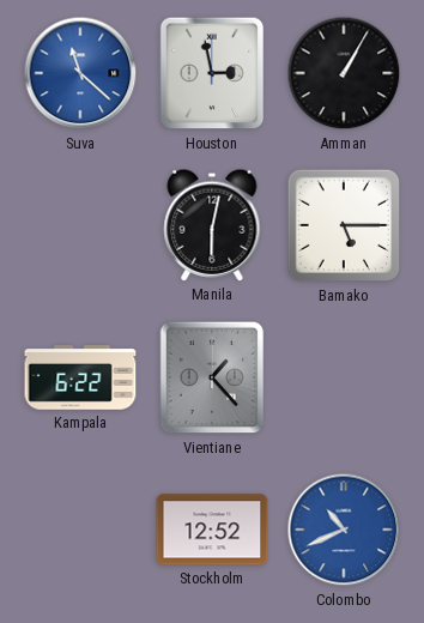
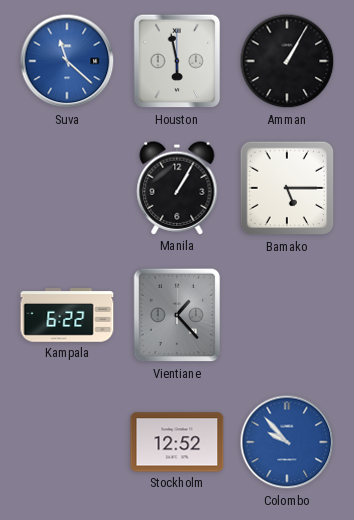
Houston: 2:58 -> 5:58 (177, 61)
Manila: 6:02 -> 1:05 (177, 188)
Colombo: 10:41 -> 9:53 (287, 442)
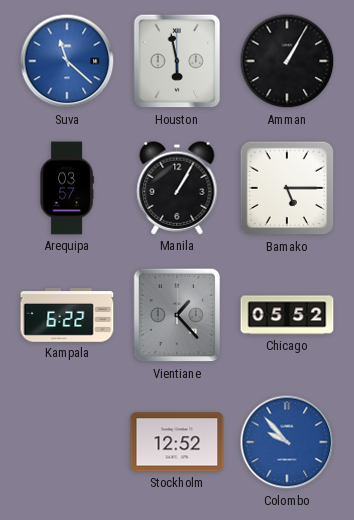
Arequipa: none -> 03:57 (67, 188)
Chicago: none -> 05:52 (287, 315)
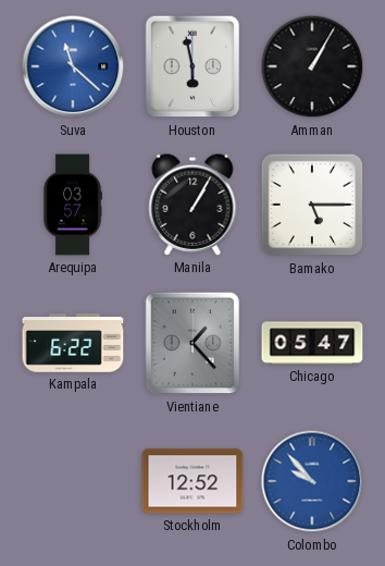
Chicago: 05:52 -> 05:47 (312, 343)
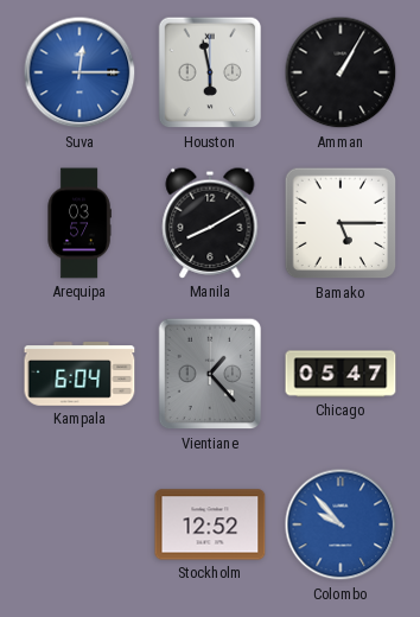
Suva: 11:22 -> 12:15 (79, 72)
Manila: 1:05 -> 8:10 (210, 223)
Kampala: 6:22 -> 6:04 (79, 374)
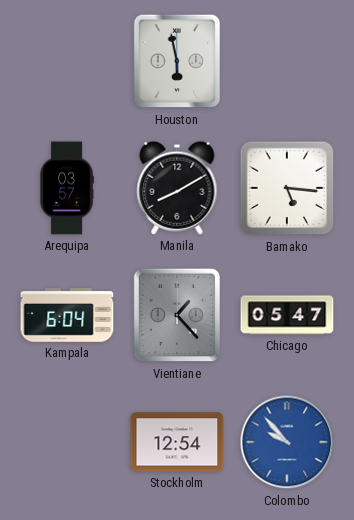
Suva: 12:15 -> none (79, 72)
Amman: 1:05 -> none (341, 72)
Bamako: 5:15 -> 5:16 (287, 188)
Stockholm: 12:52 -> 12:54 (177, 442)
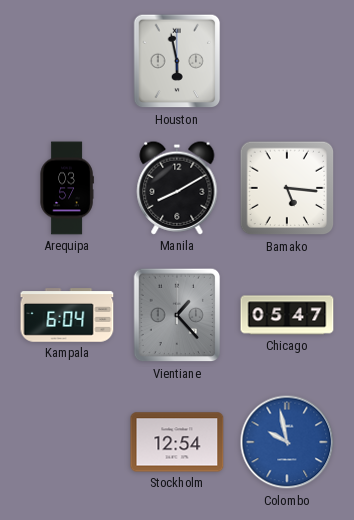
Colombo: 9:53 -> 9:58 (287, 442)
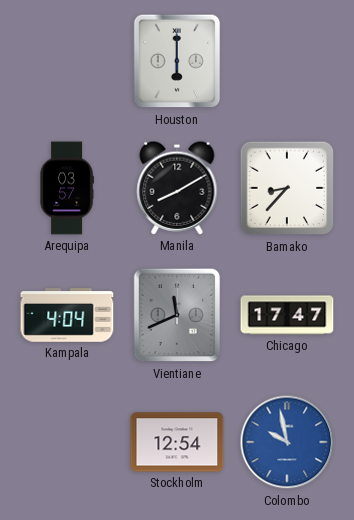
Houston: 5:58 -> 6:00 (177, 61)
Bamako: 5:16 -> 8:37 (287, 188)
Kampala: 6:04 -> 4:04 (67, 315)
Vientiane: 1:23 -> 11:41 (177, 315)
Chicago: 05:47 -> 17:47 (287, 315)
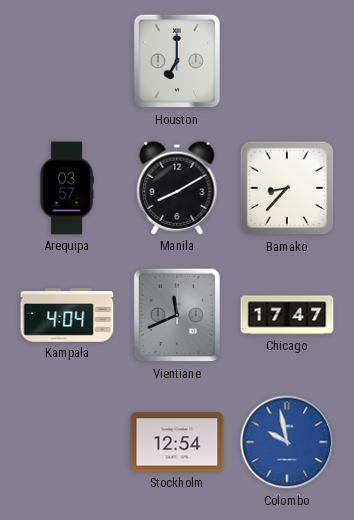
Houston: 6:00 -> 7:00 (177, 61)
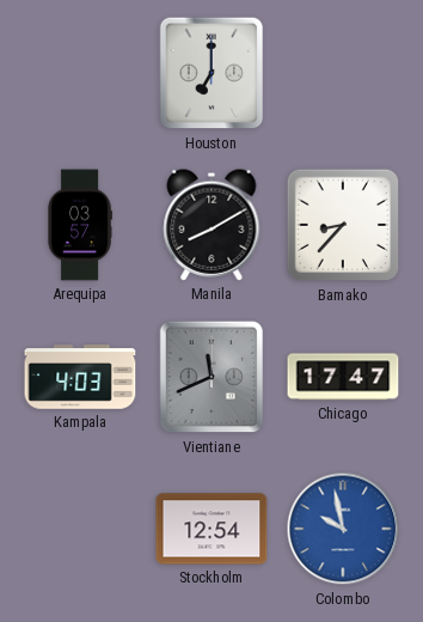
Kampala: 4:04 -> 4:03 (80, 377)
